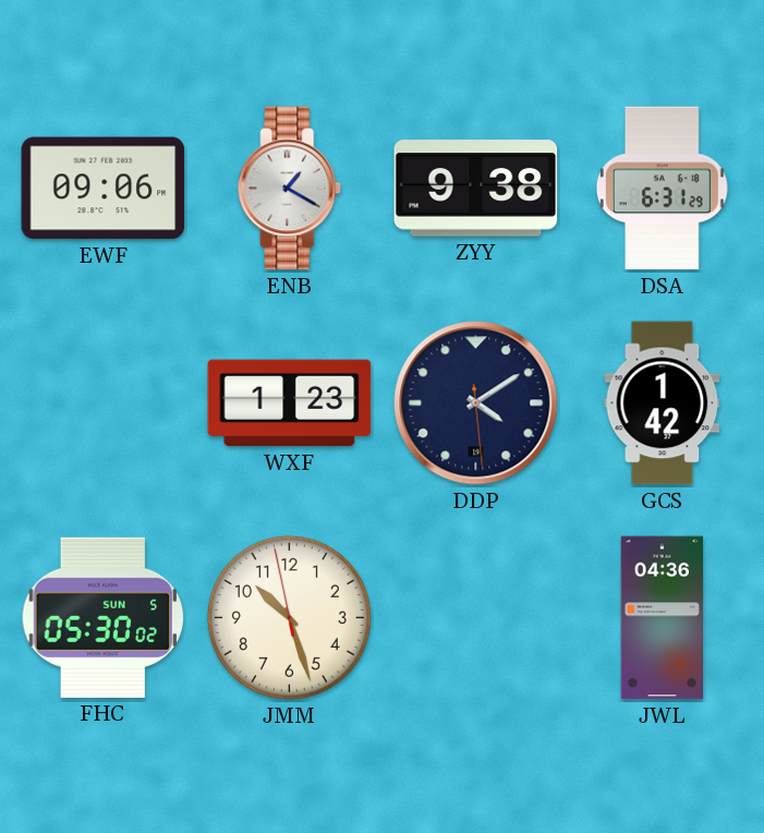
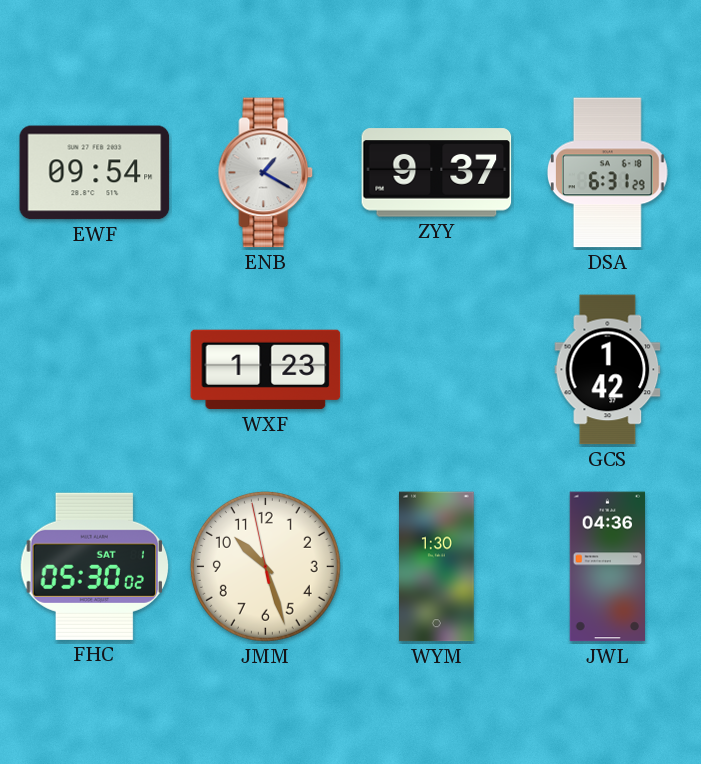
EWF: 09:06 -> 09:54 (95, 173)
ZYY: 9:38 -> 9:37 (437, 173)
DDP: 4:09 -> none (476, 403)
FHC date: SUN 5 -> SAT 1 (95, 566)
WYM: none -> 1:30 (437, 567)
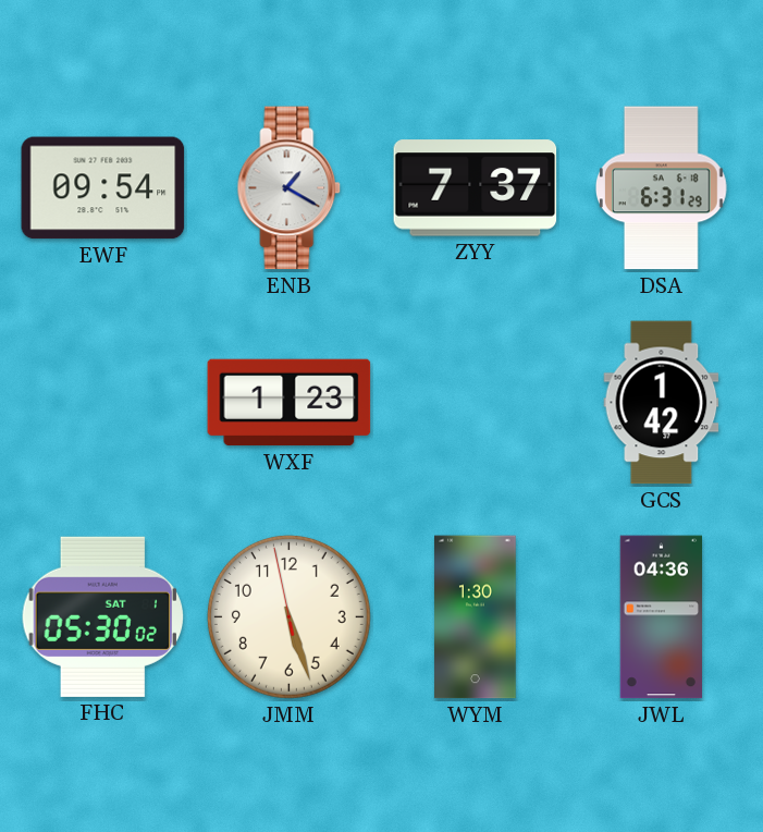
ZYY: 9:37 -> 7:37 (476, 188)
JMM: 10:26 -> 5:26 (288, 616)
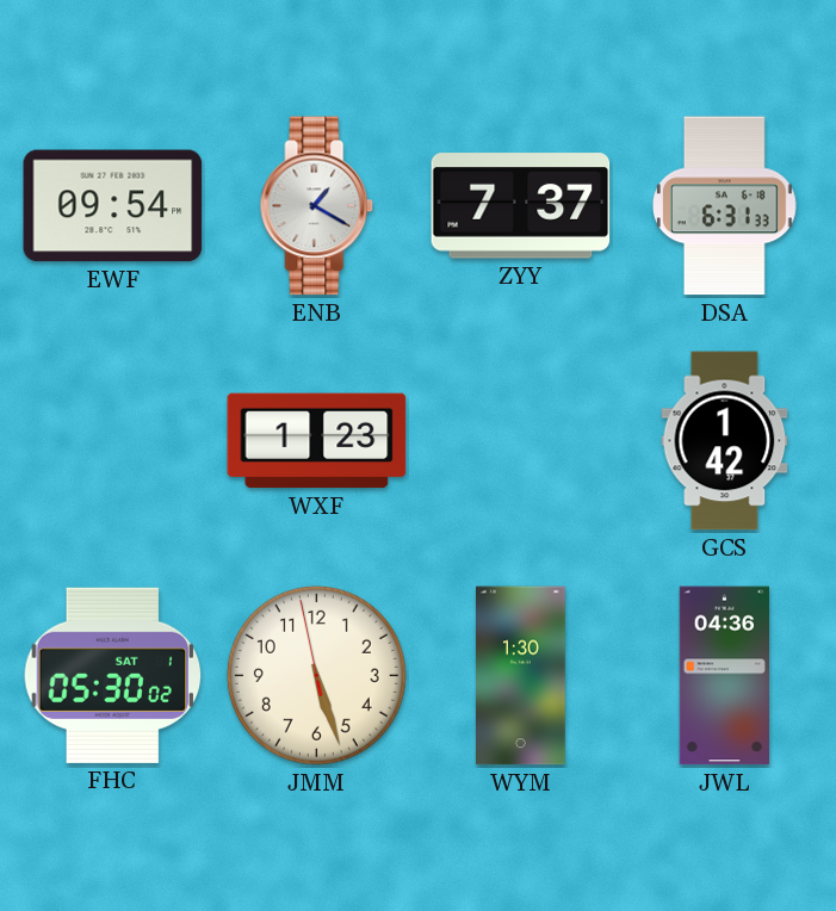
DSA: 6:31:29 -> 6:31:33 (724, 206)
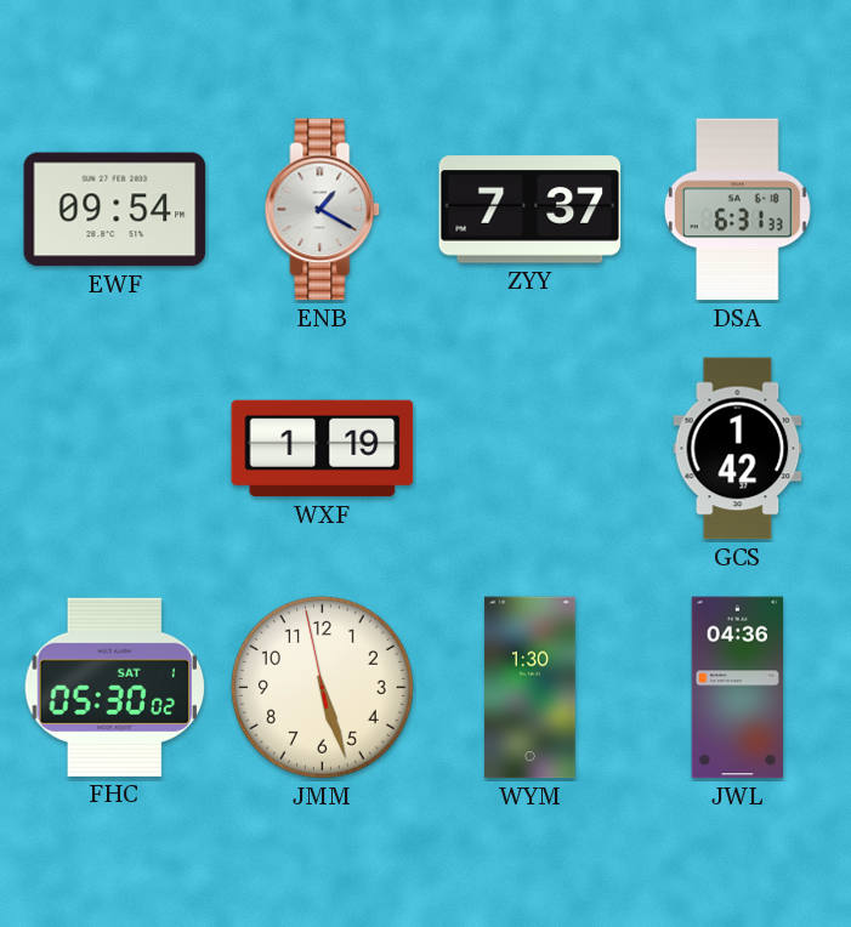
WXF: 1:23 -> 1:19 (323, 449)
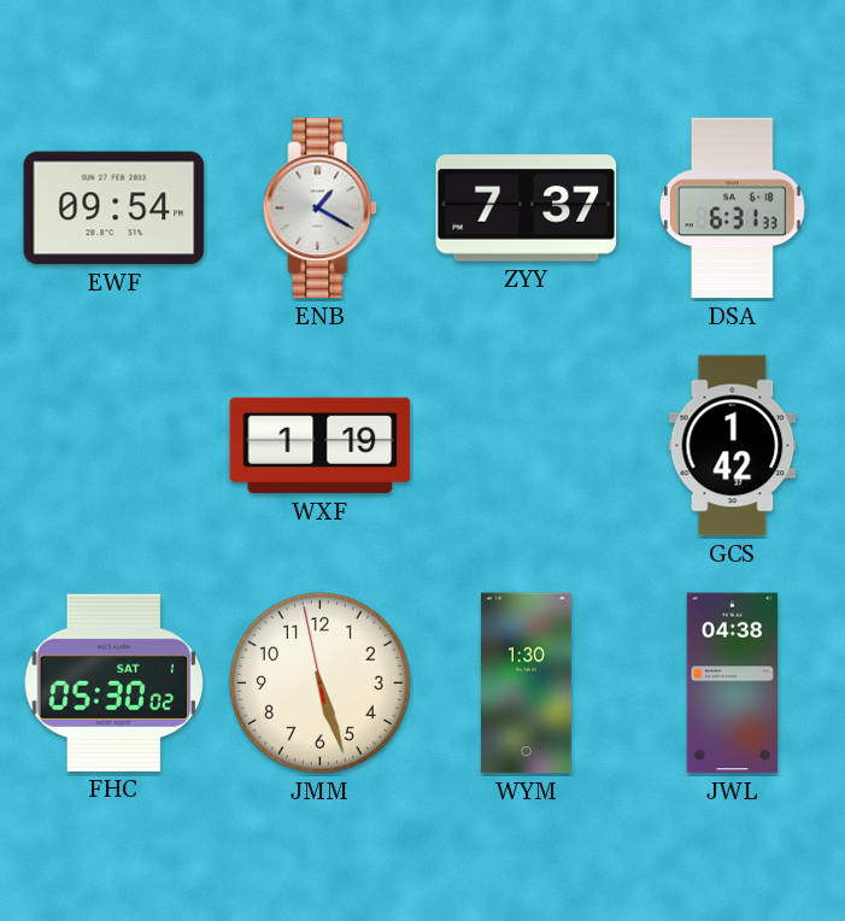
JWL: 04:36 -> 04:38 (732, 684)
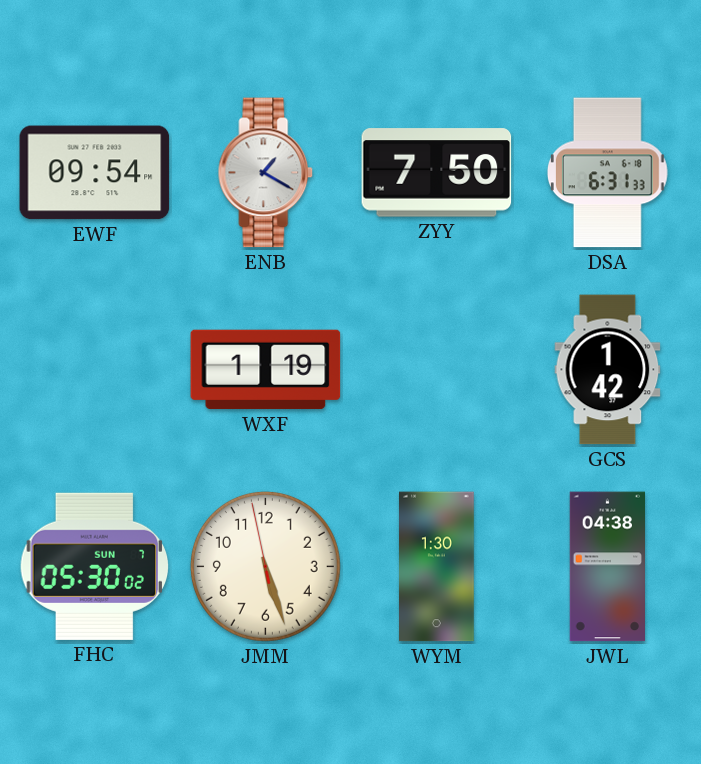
ZYY: 7:37 -> 7:50 (437, 173)
FHC date: SAT 1 -> SUN 7 (95, 566)
